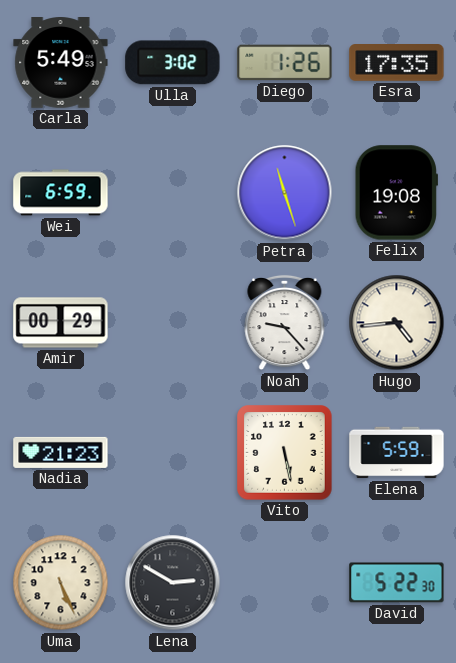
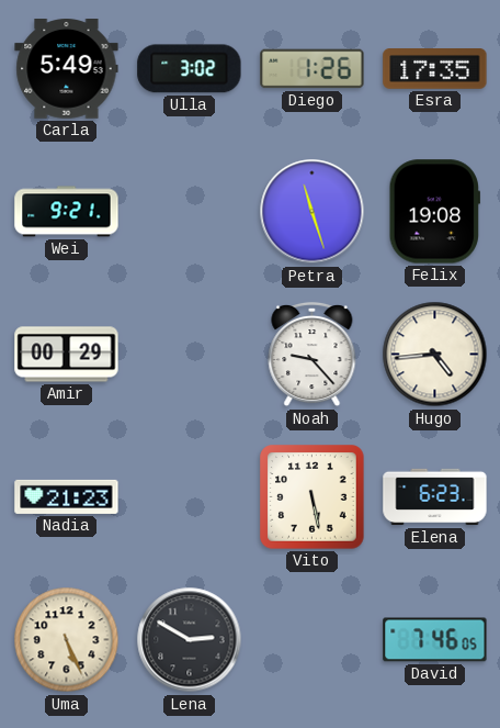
Wei: 6:59 -> 9:21 (67, 212)
Elena: 5:59 -> 6:23 (435, 497)
David: 5:22 -> 7:46 (435, 640)
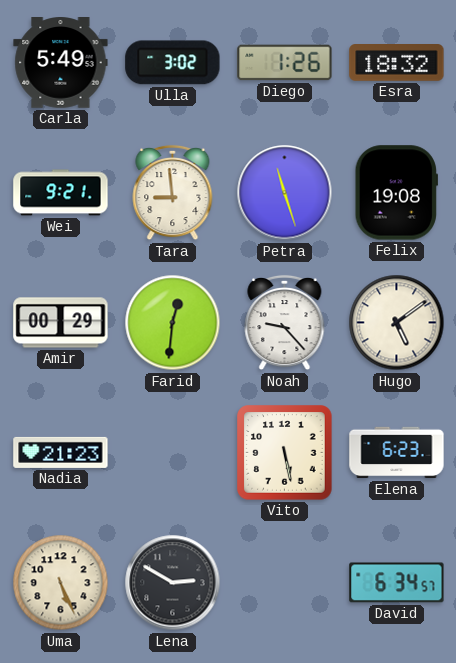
Esra: 17:35 -> 18:32 (397, 63)
Tara: none -> 8:59 (173, 193)
Farid: none -> 12:31 (173, 323)
Hugo: 4:44 -> 5:09 (397, 323)
David: 7:46 -> 6:34 (397, 583)
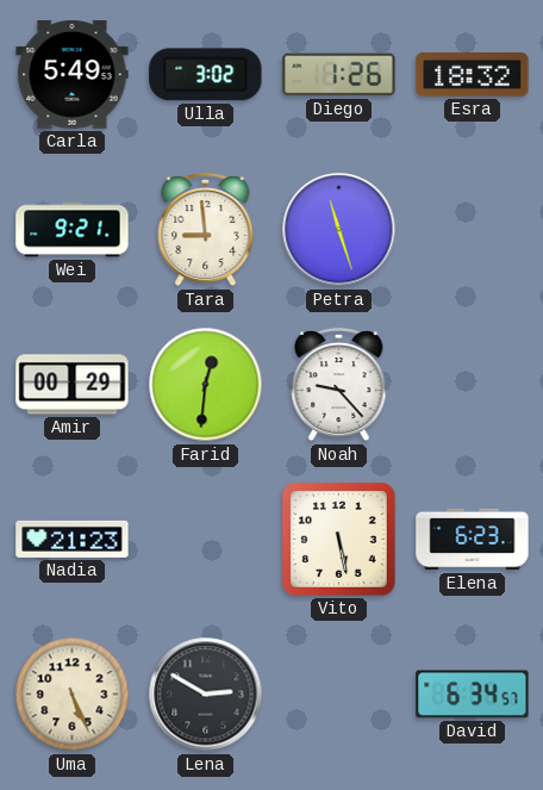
Felix: 19:08 -> none (396, 193)
Hugo: 5:09 -> none (397, 323)
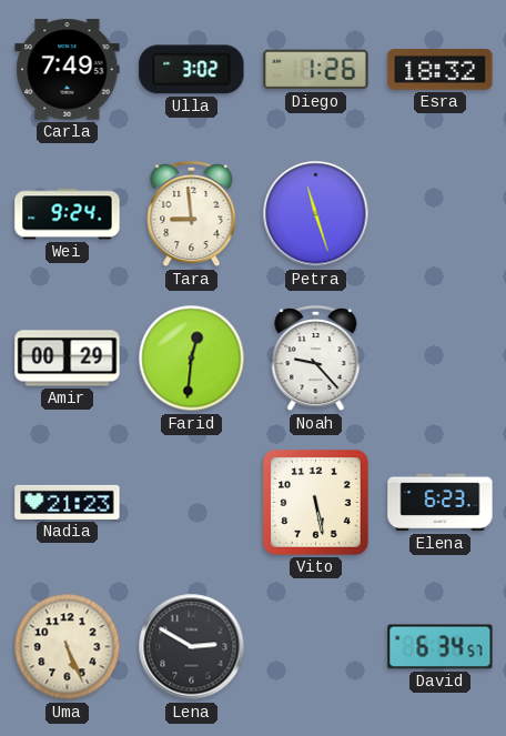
Carla: 5:49 -> 7:49 (68, 70)
Wei: 9:21 -> 9:24 (68, 214)
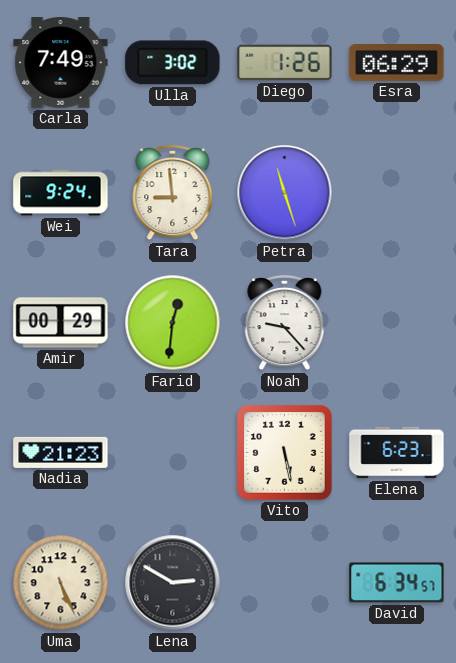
Esra: 18:32 -> 06:29 (397, 63)
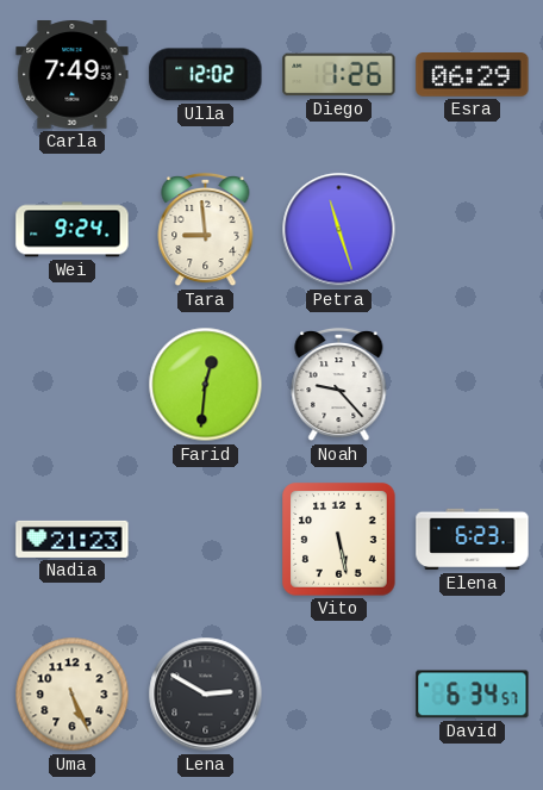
Ulla: 3:02 -> 12:02 (206, 75)
Amir: 00:29 -> none (61, 323)
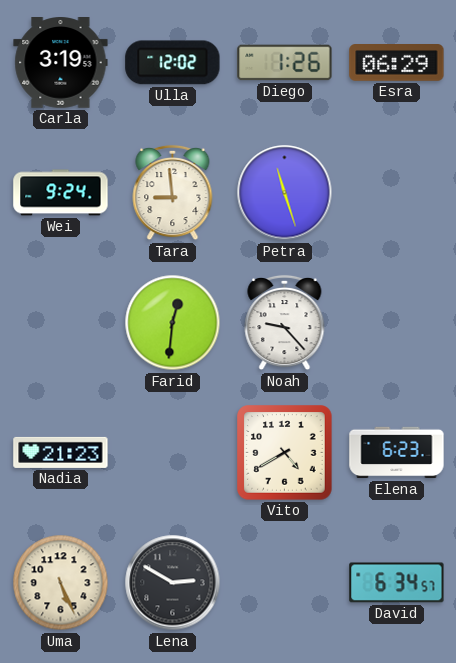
Carla: 7:49 -> 3:19 (61, 63)
Vito: 5:28 -> 4:40 (285, 453)
